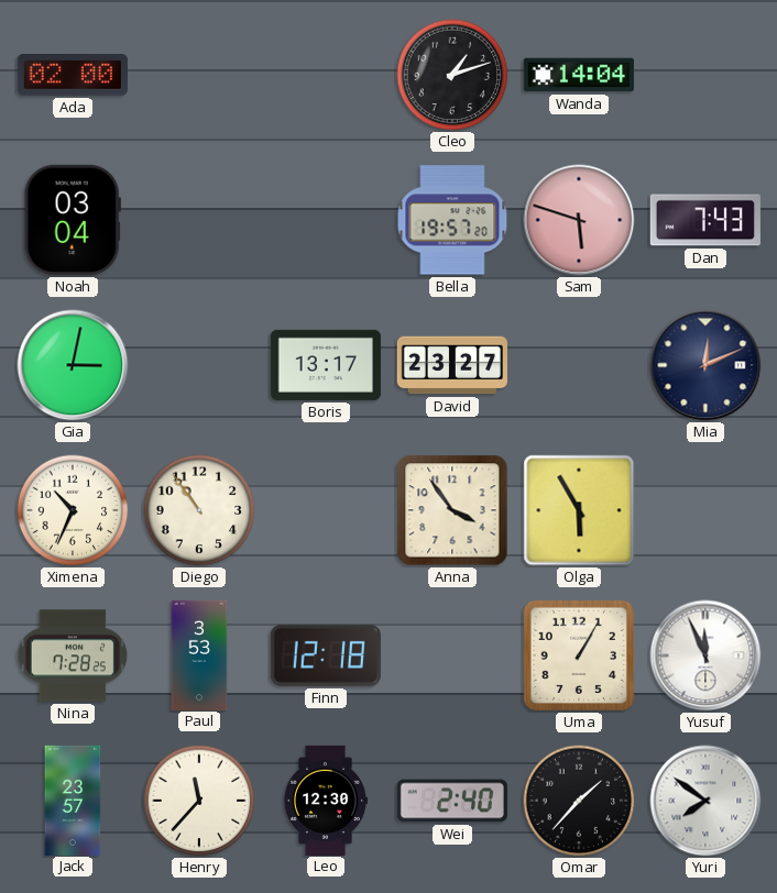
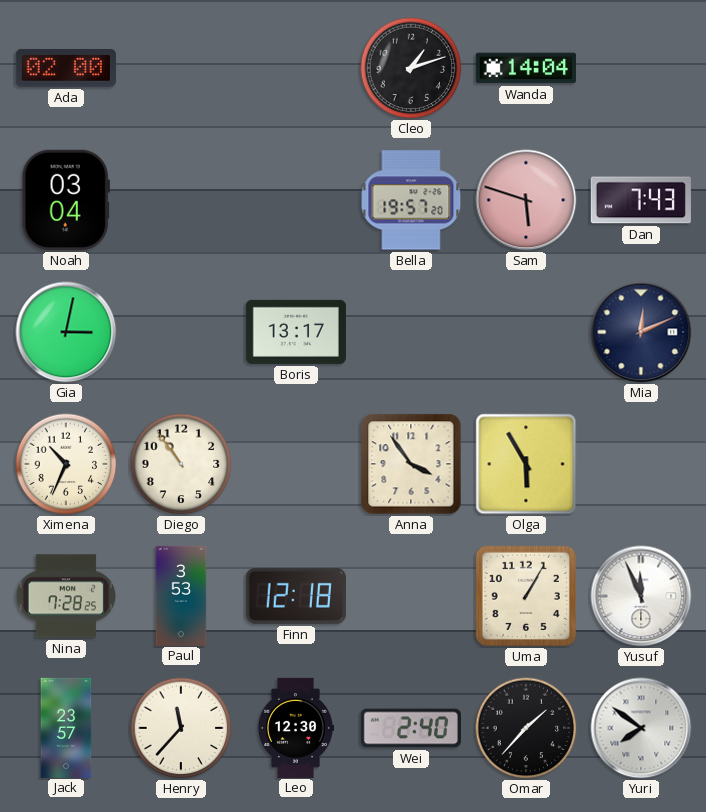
David: 23:27 -> none (452, 365)
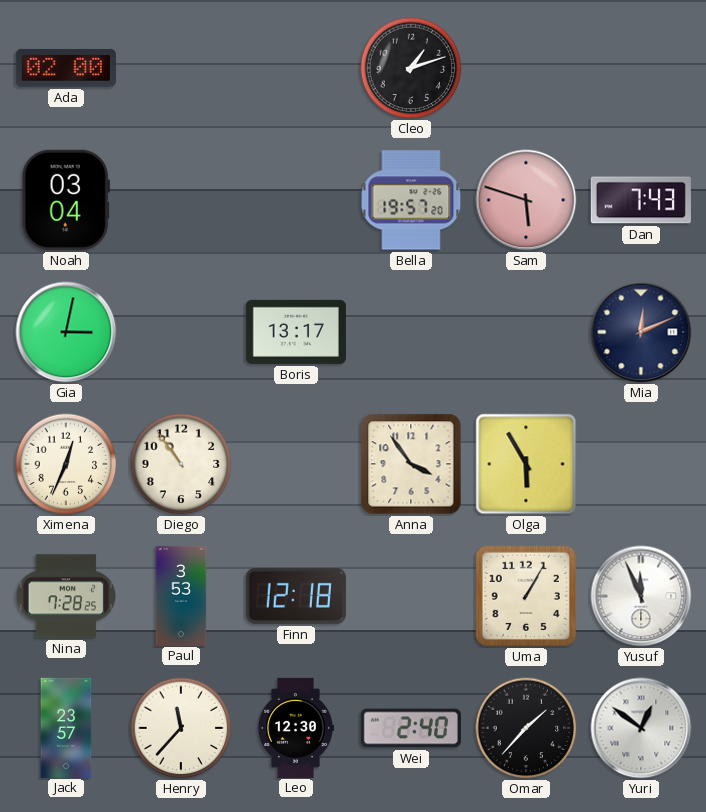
Wanda: 14:04 -> none (526, 68)
Ximena: 10:34 -> 12:34 (66, 464)
Yuri: 7:51 -> 12:51 (641, 728)
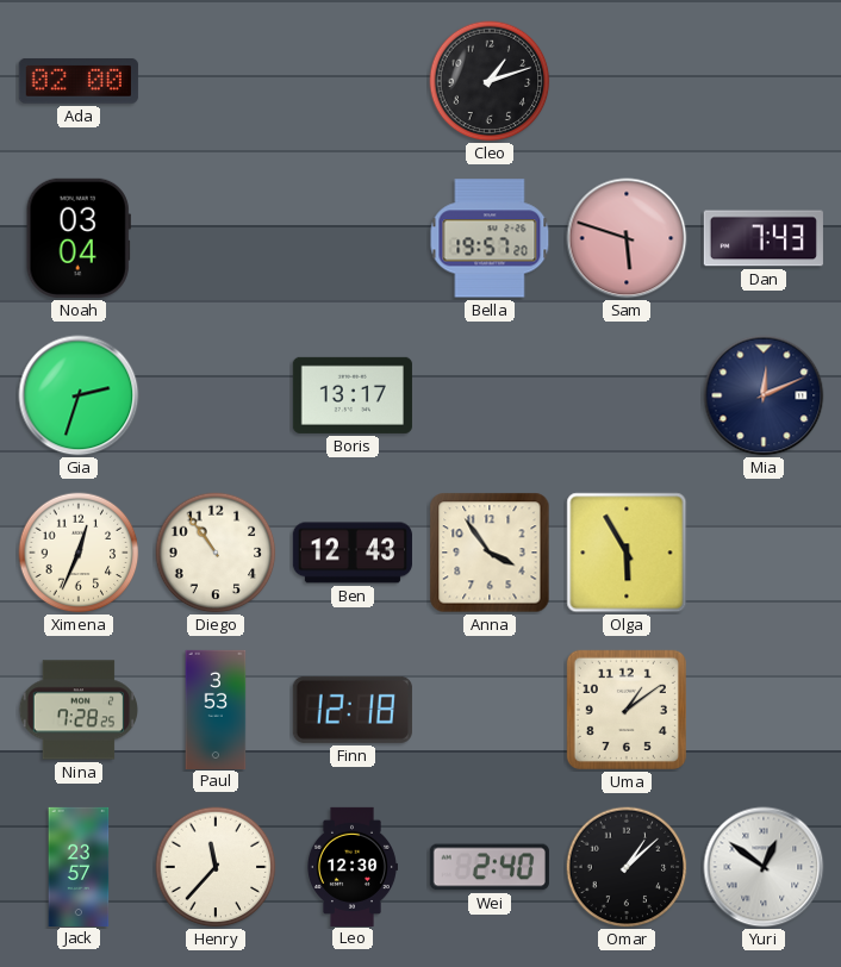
Gia: 3:02 -> 2:33 (79, 395)
Ben: none -> 12:43 (353, 553)
Uma: 1:05 -> 1:09 (627, 710)
Yusuf: 11:56 -> none (641, 596)
Omar: 1:37 -> 1:08 (627, 867)
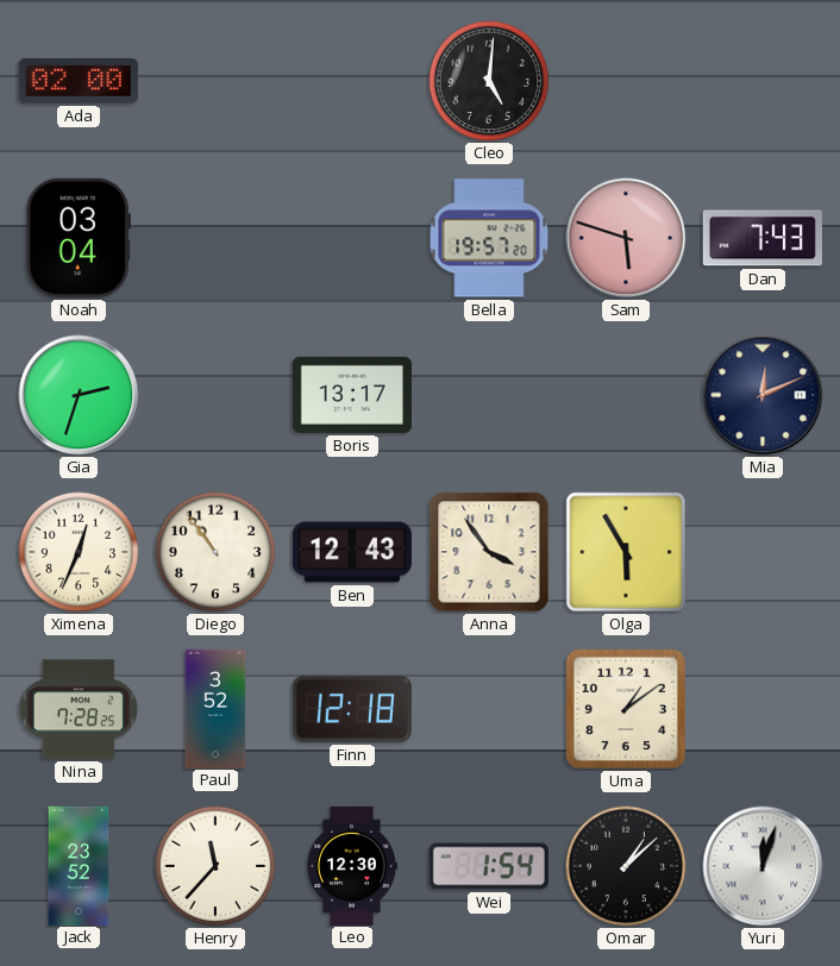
Cleo: 1:12 -> 5:01 (489, 81)
Paul: 3:53 -> 3:52 (215, 708)
Jack: 23:57 -> 23:52 (79, 865)
Wei: 2:40 -> 1:54 (489, 866)
Yuri: 12:51 -> 12:03 (763, 866)
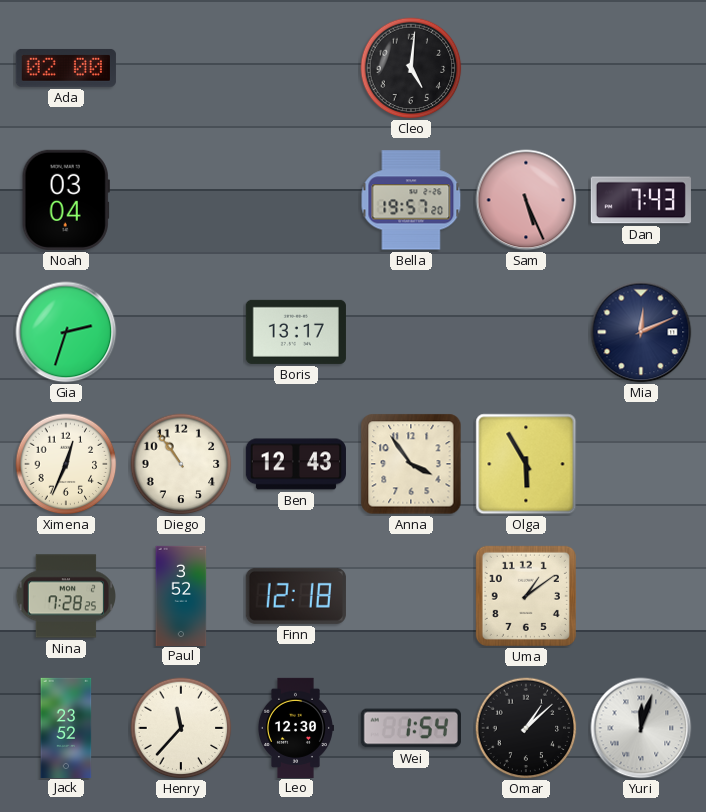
Sam: 5:48 -> 5:26 (526, 200)
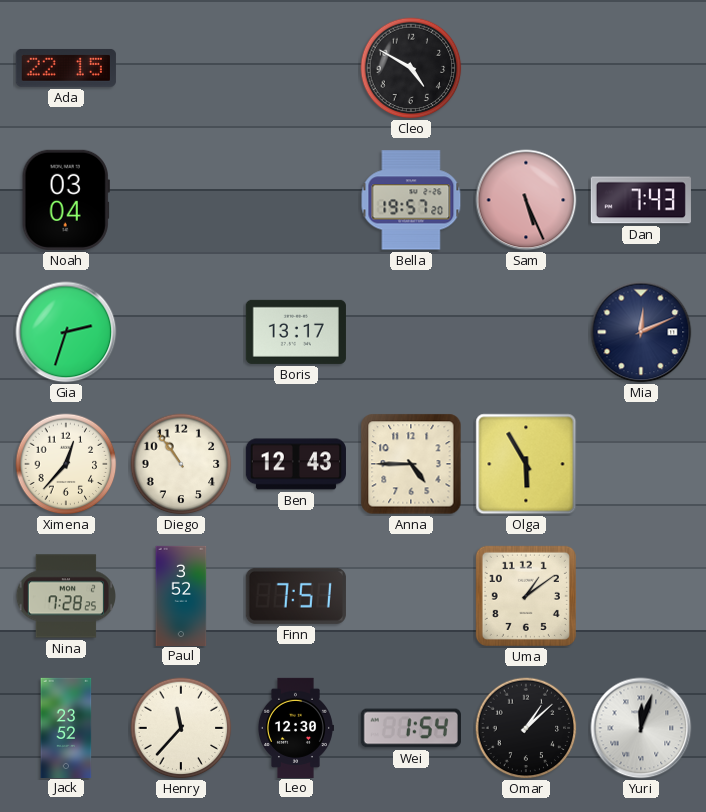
Ada: 02:00 -> 22:15 (66, 68)
Cleo: 5:01 -> 4:50 (411, 68)
Ximena: 12:34 -> 12:37 (66, 464)
Anna: 3:54 -> 4:45 (411, 464)
Finn: 12:18 -> 7:51 (296, 596)
